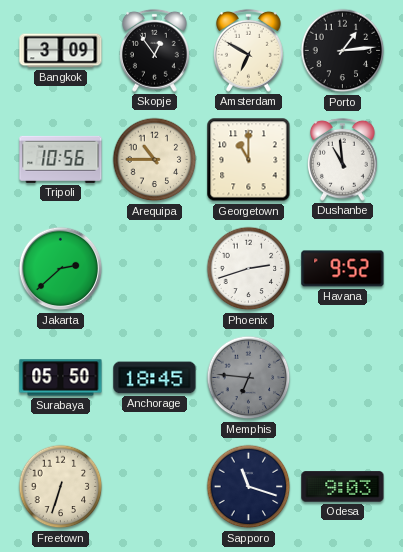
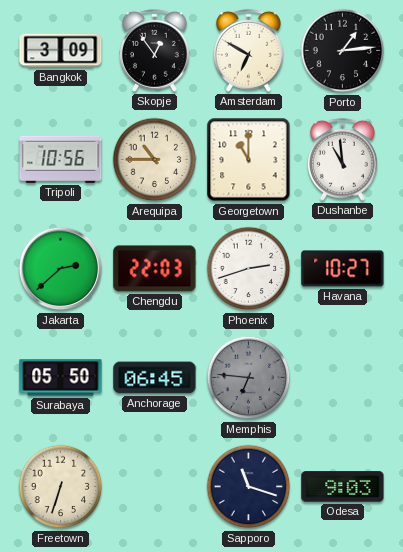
Chengdu: none -> 22:03 (155, 269)
Havana: 9:52 -> 10:27 (343, 269)
Anchorage: 18:45 -> 06:45 (155, 378)
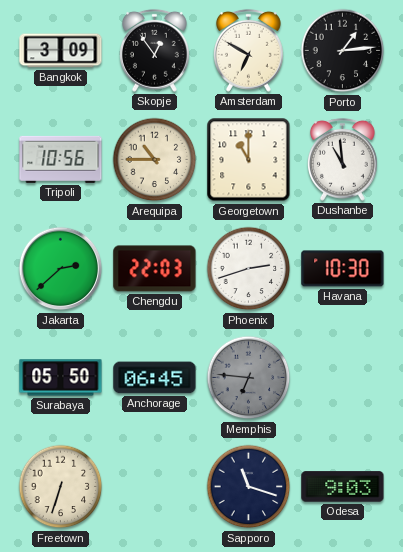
Havana: 10:27 -> 10:30 (343, 269)
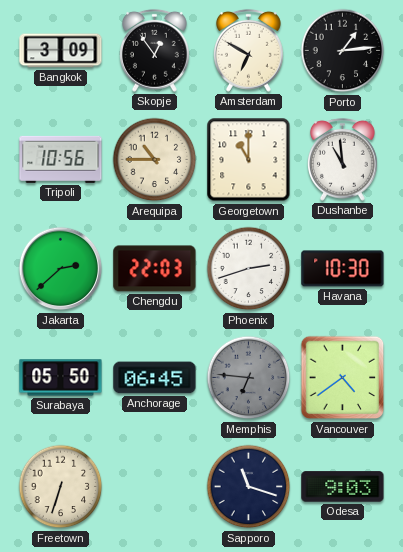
Vancouver: none -> 4:39 (343, 378)
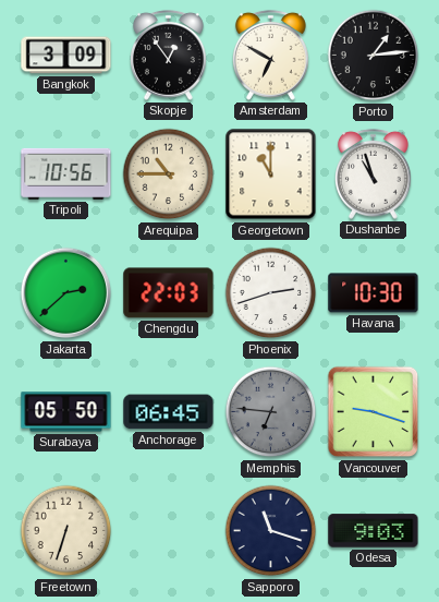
Dushanbe: 10:59 -> 10:57 (373, 173)
Vancouver: 4:39 -> 9:18 (374, 412)
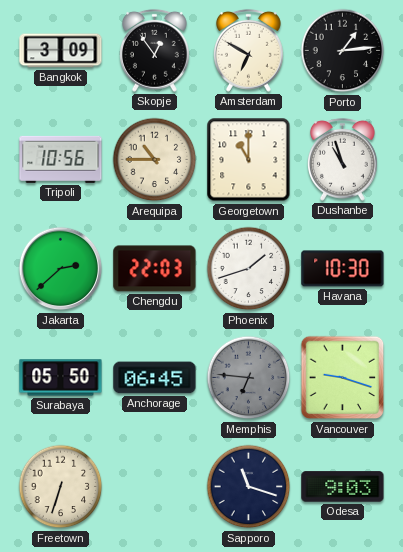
Phoenix: 2:42 -> 1:42 (249, 269)
